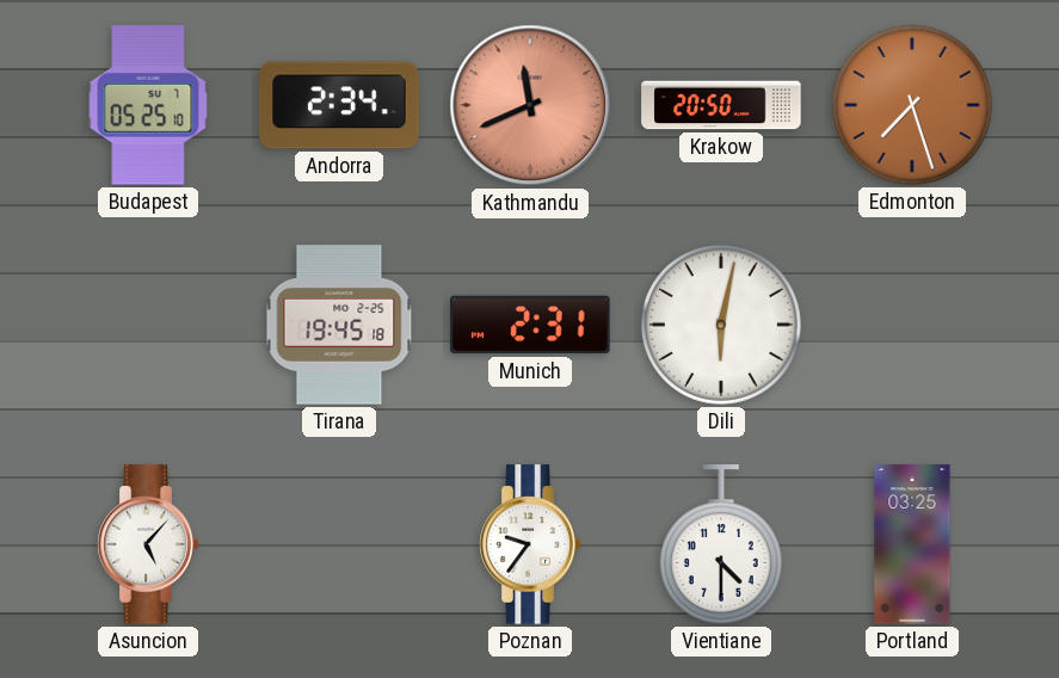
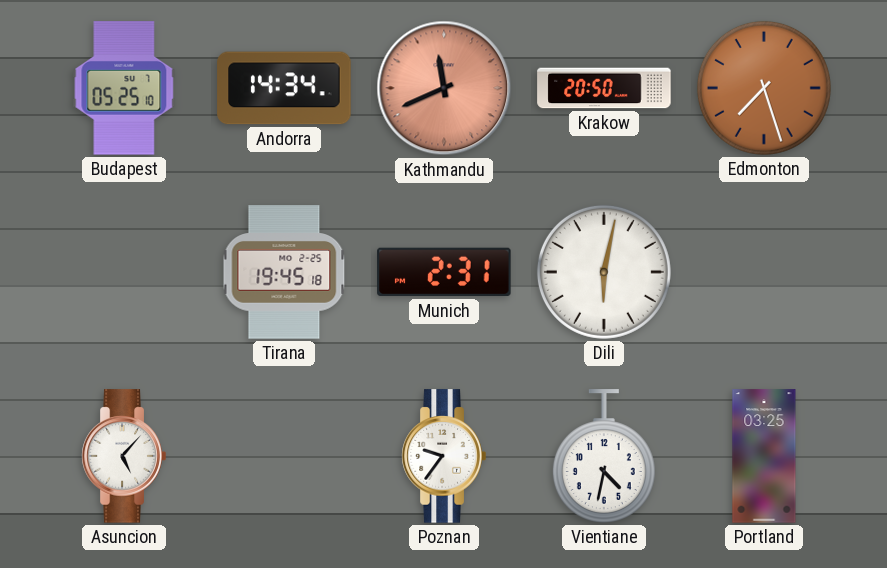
Andorra: 2:34 -> 14:34 (284, 88)
Vientiane: 4:30 -> 4:32 (604, 456)
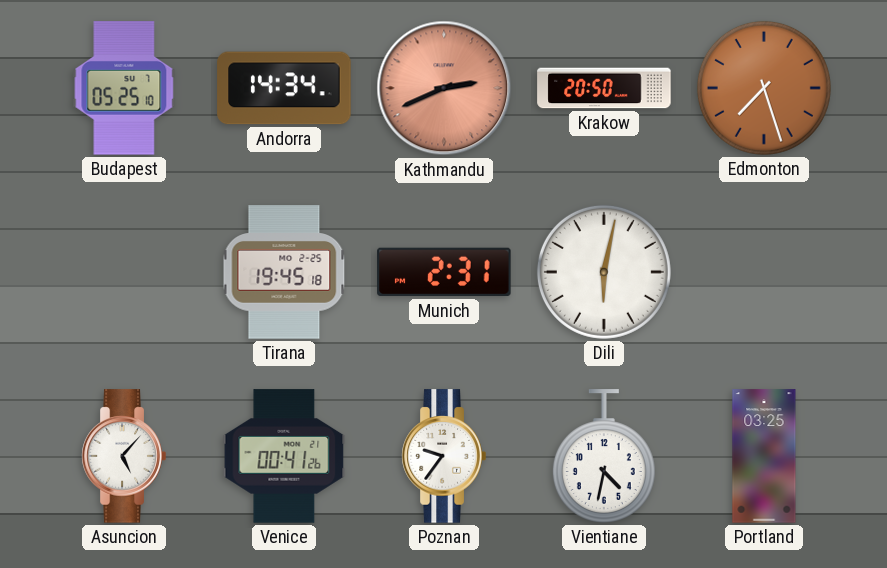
Kathmandu: 11:41 -> 2:41 (444, 88)
Venice: none -> 00:41 (284, 456)
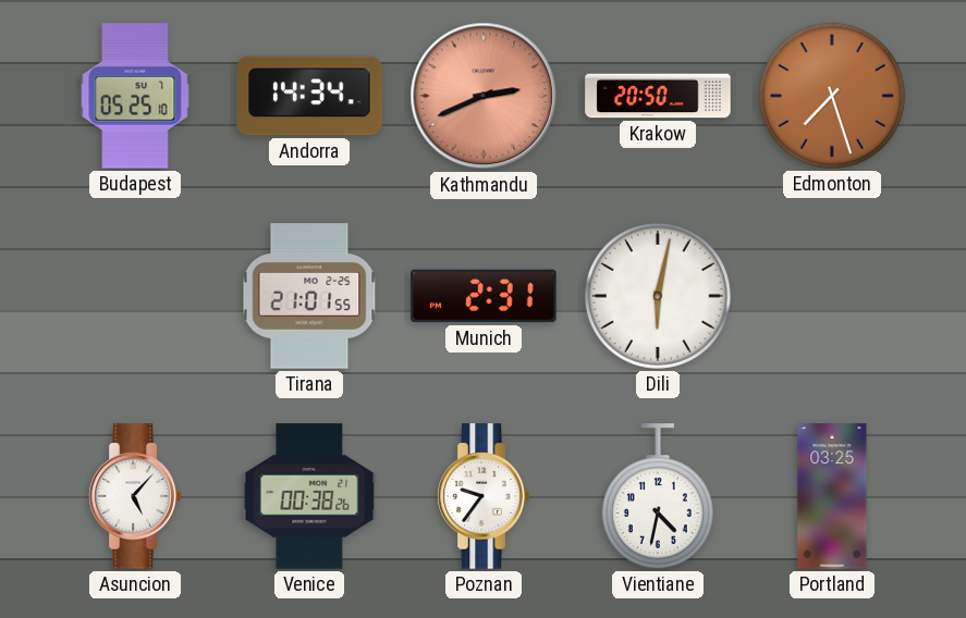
Tirana: 19:45 -> 21:01 (309, 296)
Venice: 00:41 -> 00:38 (309, 496)
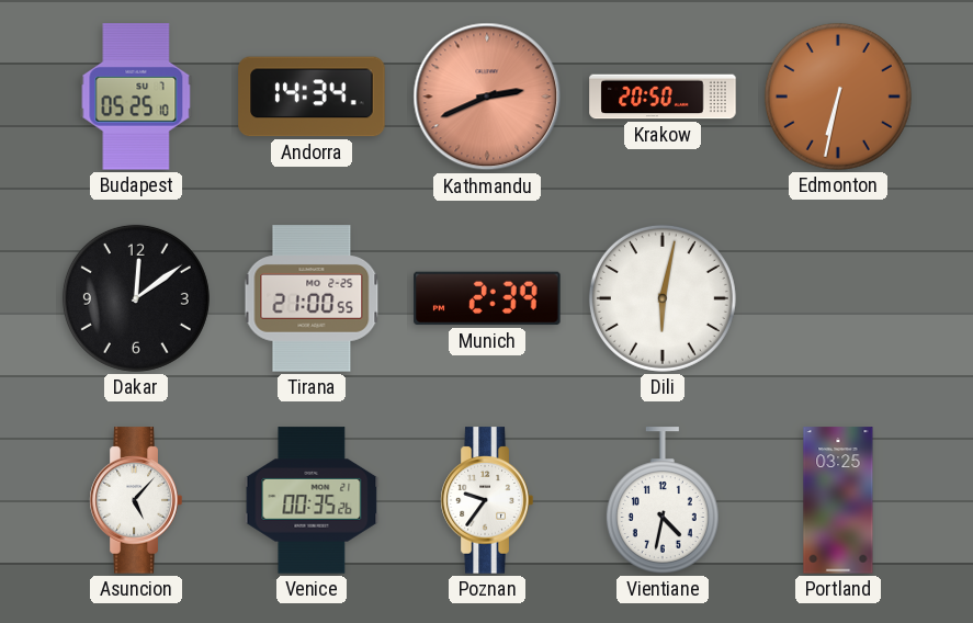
Edmonton: 7:27 -> 6:32 (838, 97)
Dakar: none -> 12:09 (136, 298)
Tirana: 21:01 -> 21:00 (312, 298)
Munich: 2:31 -> 2:39 (487, 298)
Venice: 00:38 -> 00:35 (312, 500)
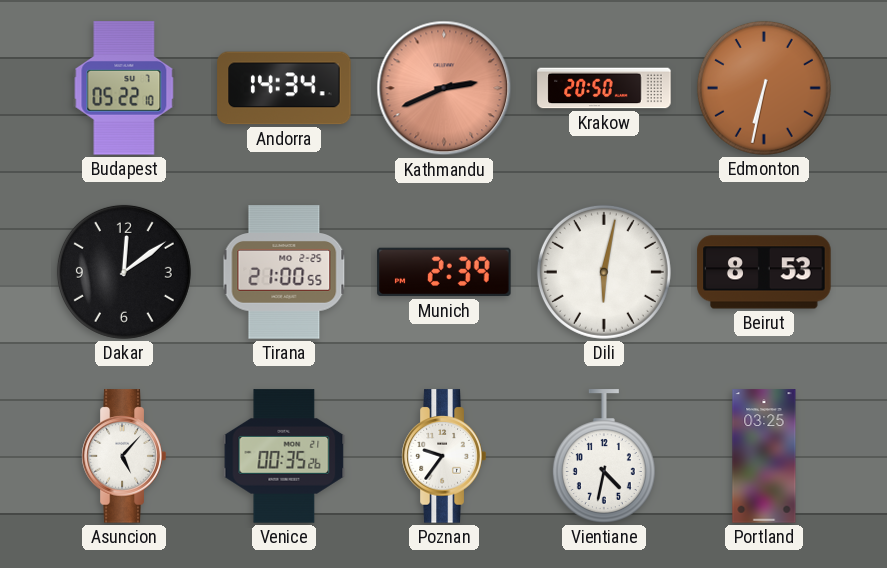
Budapest: 05:25 -> 05:22 (124, 88)
Beirut: none -> 8:53 (764, 272)
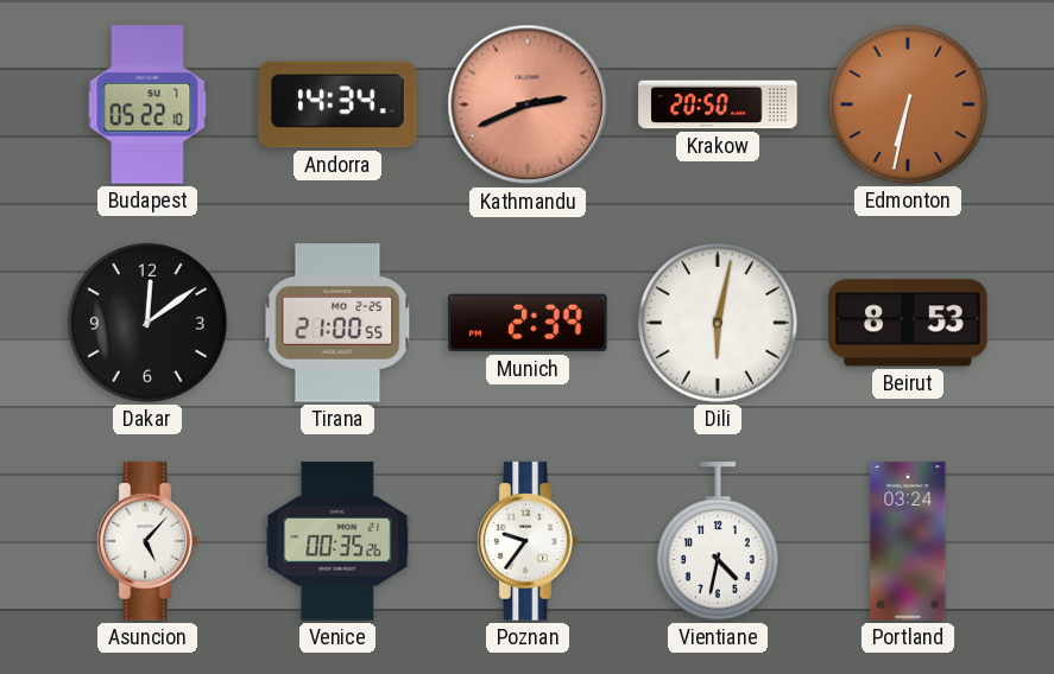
Portland: 03:25 -> 03:24 (908, 541)
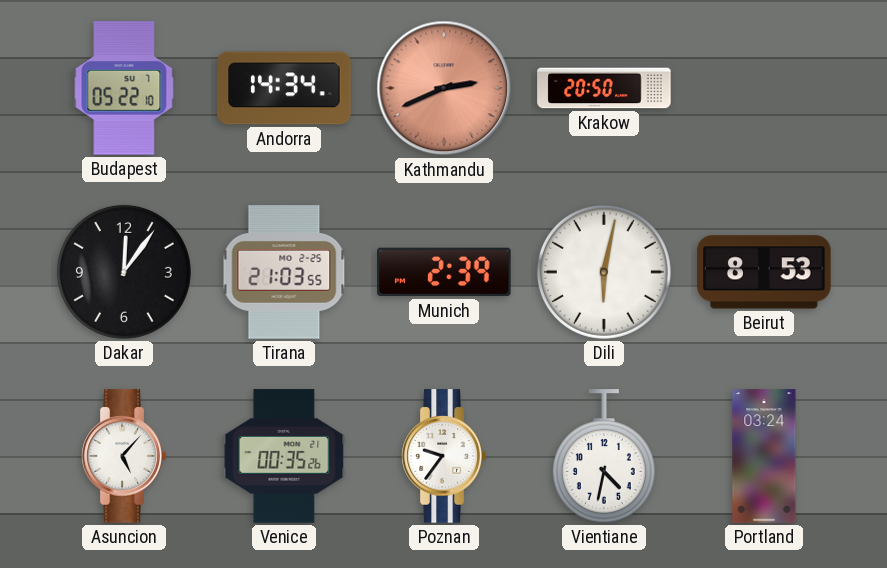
Edmonton: 6:32 -> none (908, 104)
Dakar: 12:09 -> 12:06 (124, 272)
Tirana: 21:00 -> 21:03 (284, 272)
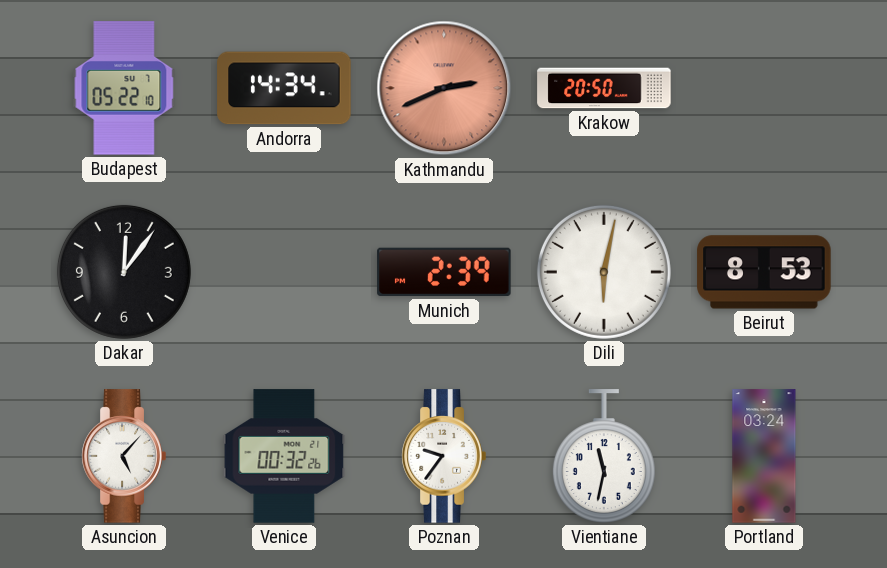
Tirana: 21:03 -> none (284, 272)
Venice: 00:35 -> 00:32 (284, 456)
Vientiane: 4:32 -> 11:32 (604, 456)
